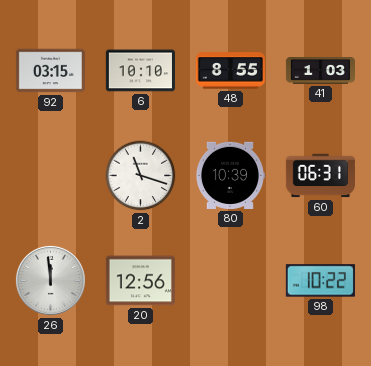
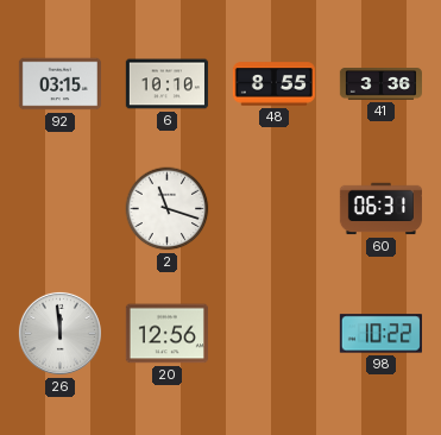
41: 1:03 -> 3:36 (380, 84)
80: 10:39 -> none (230, 175)
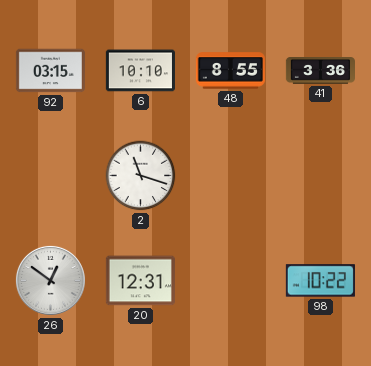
60: 06:31 -> none (380, 209)
26: 11:59 -> 12:51 (50, 280)
20: 12:56 -> 12:31 (140, 281)
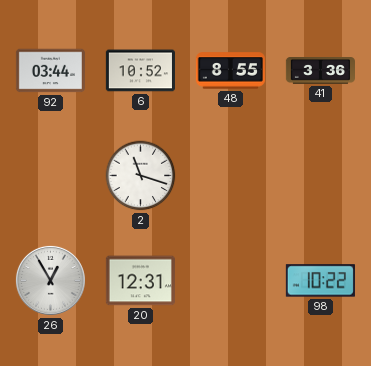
92: 03:15 -> 03:44 (50, 71)
6: 10:10 -> 10:52 (140, 71)
26: 12:51 -> 12:55 (50, 280)
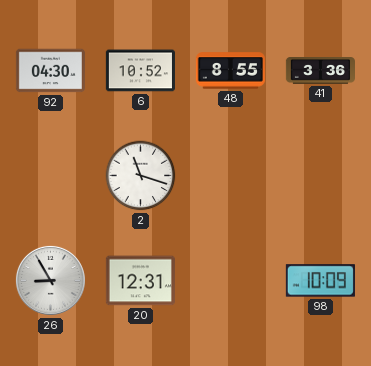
92: 03:44 -> 04:30 (50, 71)
26: 12:55 -> 8:55 (50, 280)
98: 10:22 -> 10:09 (320, 281)
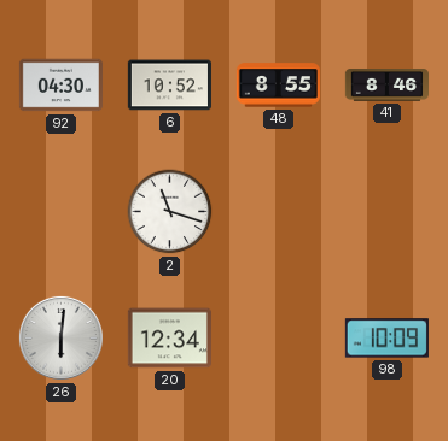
41: 3:36 -> 8:46 (386, 86)
26: 8:55 -> 6:01 (60, 337)
20: 12:31 -> 12:34 (169, 339)
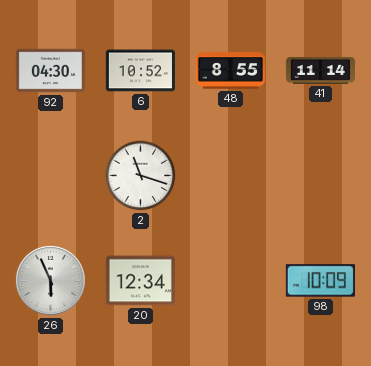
41: 8:46 -> 11:14 (320, 71)
26: 6:01 -> 5:56 (50, 280)
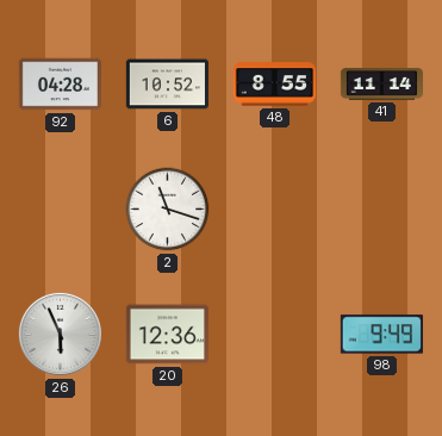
92: 04:30 -> 04:28 (60, 85)
20: 12:34 -> 12:36 (167, 335)
98: 10:09 -> 9:49 (381, 335)
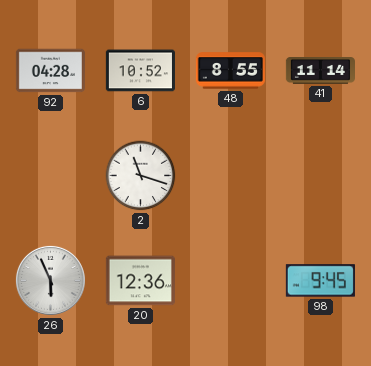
98: 9:49 -> 9:45 (320, 281)
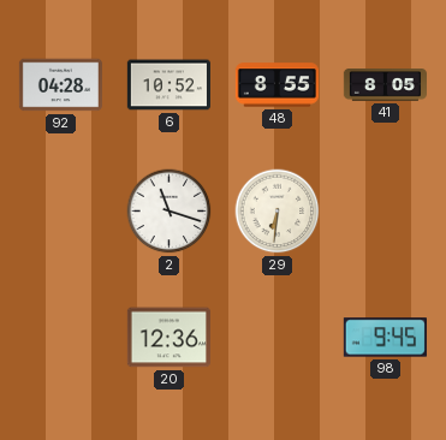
41: 11:14 -> 8:05 (385, 85)
29: none -> 6:31 (278, 212)
26: 5:56 -> none (50, 280)
